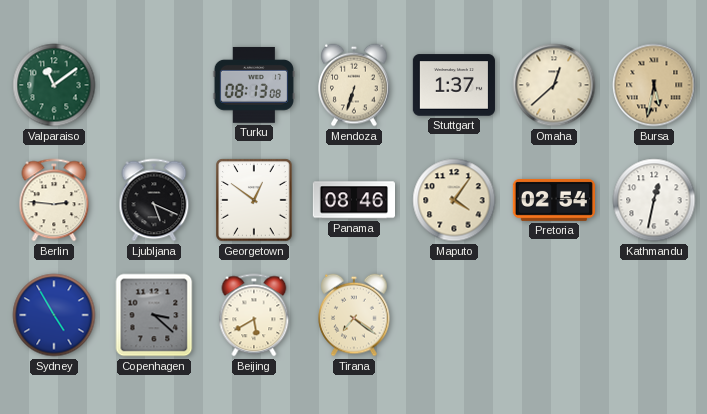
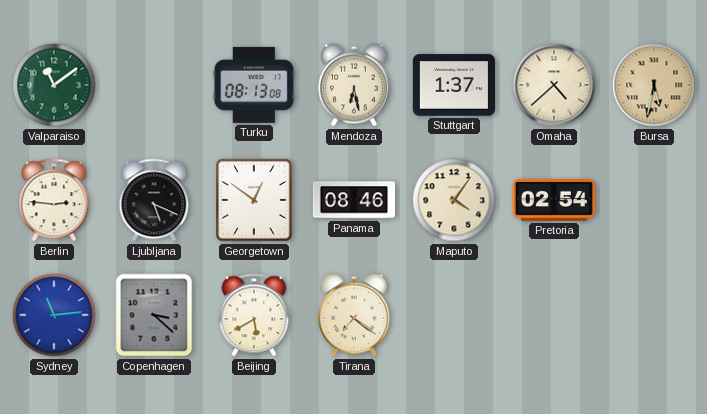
Mendoza: 6:33 -> 6:28 (354, 85)
Omaha: 12:38 -> 4:38 (554, 85)
Kathmandu: 12:32 -> none (654, 200)
Sydney: 4:55 -> 11:14 (54, 315)
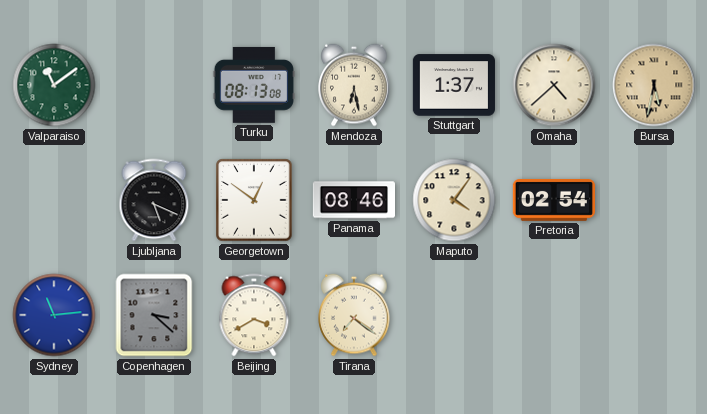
Berlin: 2:46 -> none (54, 200)
Beijing: 5:40 -> 3:40 (254, 315)
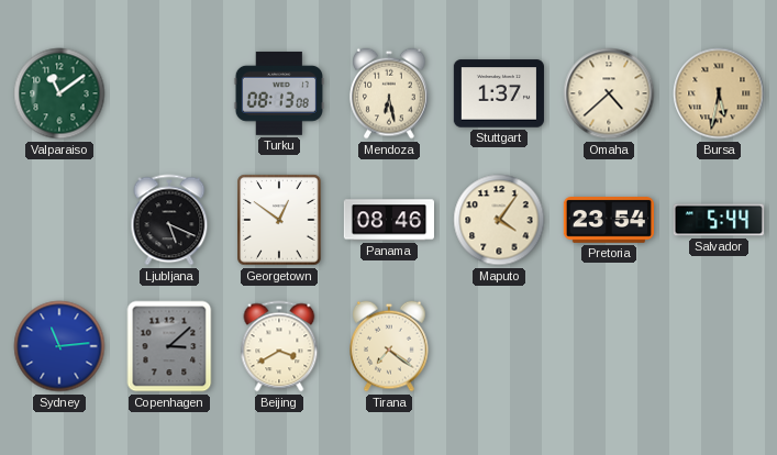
Pretoria: 02:54 -> 23:54 (608, 221)
Salvador: none -> 5:44 (718, 220)
Copenhagen: 3:22 -> 3:08 (169, 346)
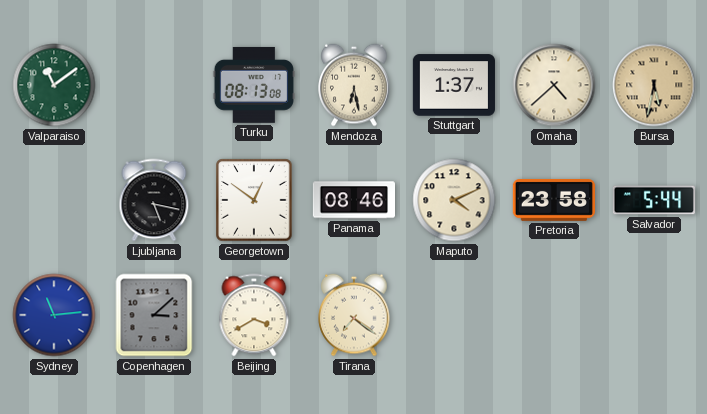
Ljubljana: 5:19 -> 5:17 (154, 200)
Maputo: 4:06 -> 4:11 (454, 200)
Pretoria: 23:54 -> 23:58 (553, 201)
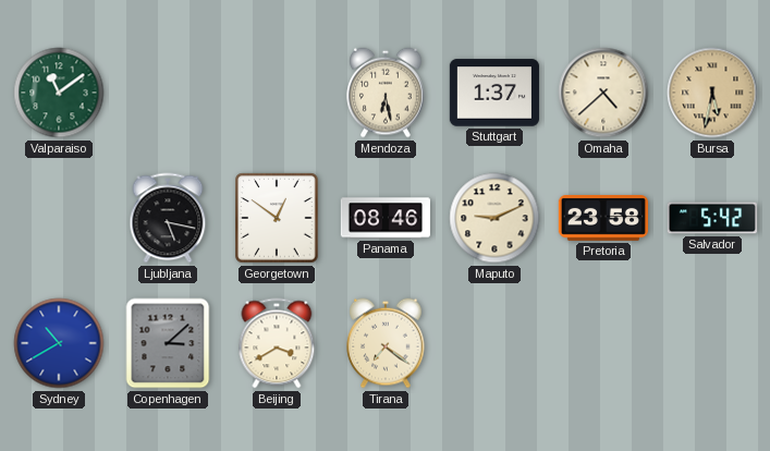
Turku: 08:13 -> none (254, 85)
Maputo: 4:11 -> 9:11 (494, 218)
Salvador: 5:44 -> 5:42 (711, 218)
Sydney: 11:14 -> 10:40 (59, 343)
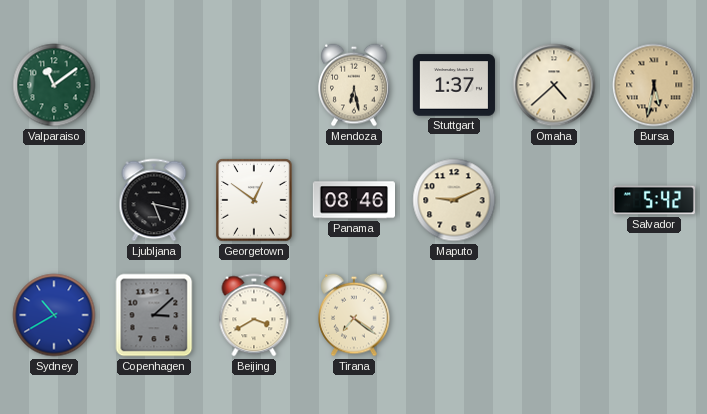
Pretoria: 23:58 -> none (602, 219)
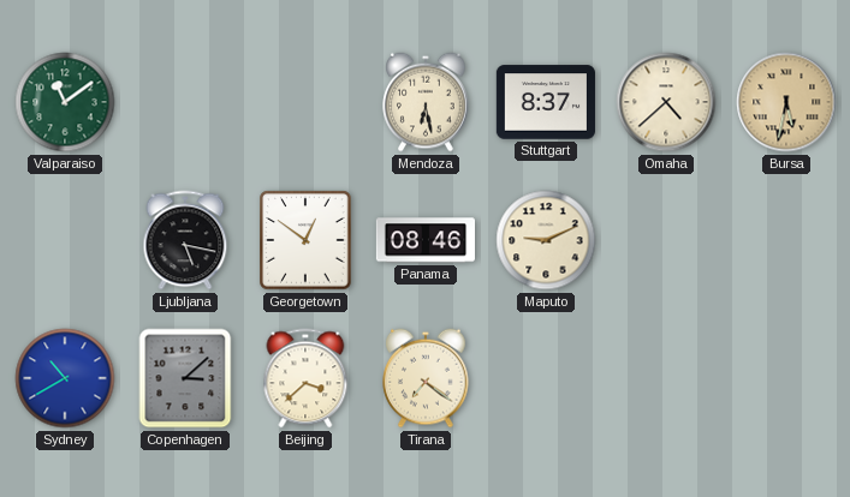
Stuttgart: 1:37 -> 8:37 (545, 102)
Salvador: 5:42 -> none (653, 200)
Beijing: 3:40 -> 3:38 (305, 378)
